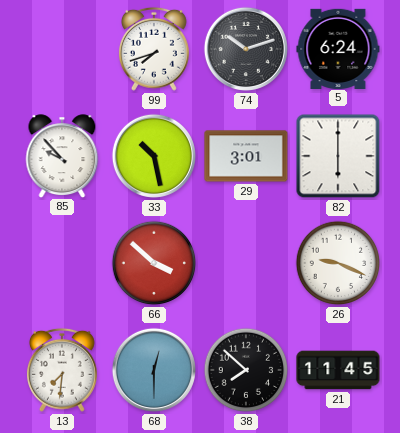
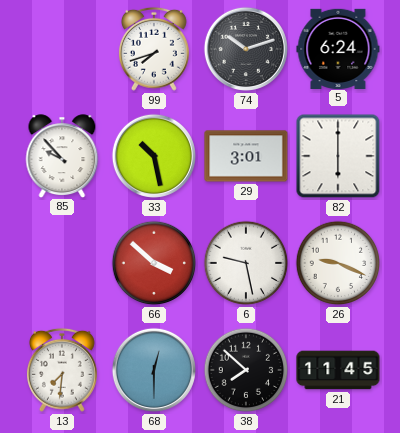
6: none -> 9:28 (246, 263)
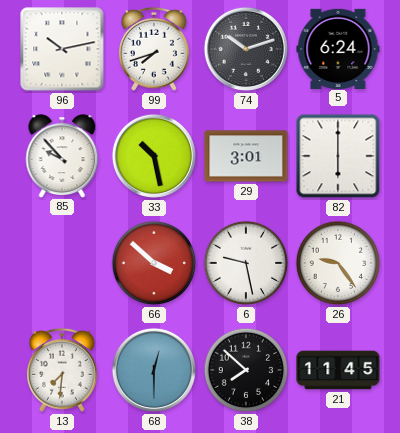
96: none -> 10:13 (62, 49)
26: 9:19 -> 9:24 (338, 263)
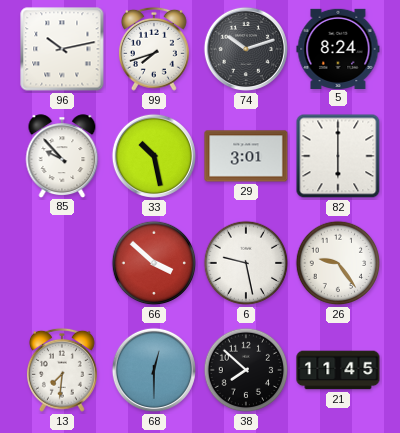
5: 6:24 -> 8:24 (338, 48)
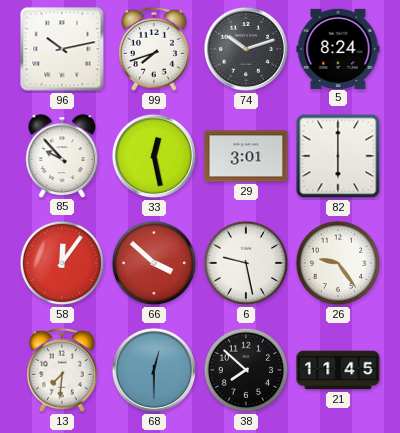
33: 10:28 -> 12:28 (154, 156)
58: none -> 12:06 (62, 263)
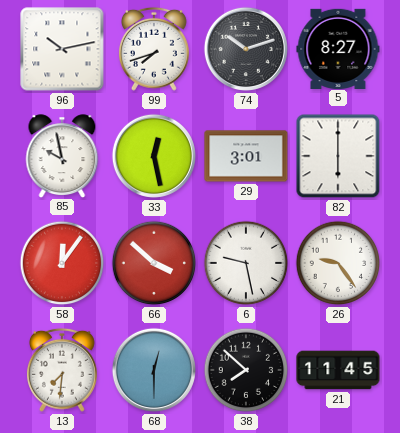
5: 8:24 -> 8:27 (338, 48)
85: 9:53 -> 9:58 (62, 156)
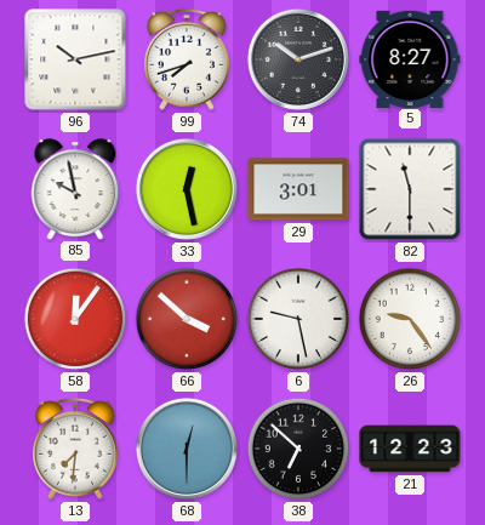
82: 6:00 -> 11:30 (410, 189)
38: 7:52 -> 6:52 (298, 449)
21: 11:45 -> 12:23 (410, 449)
